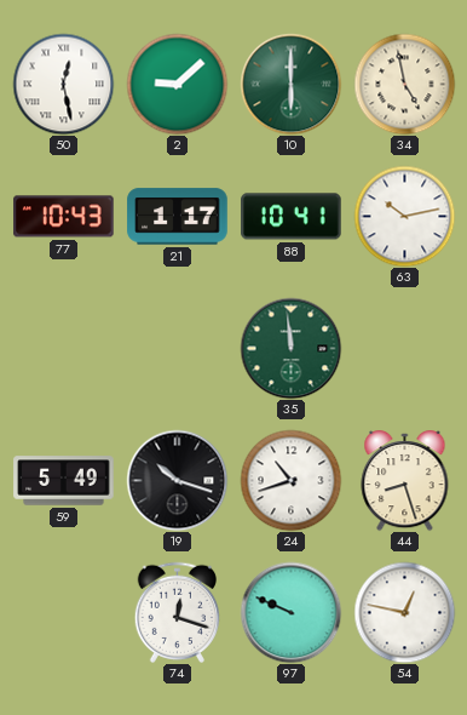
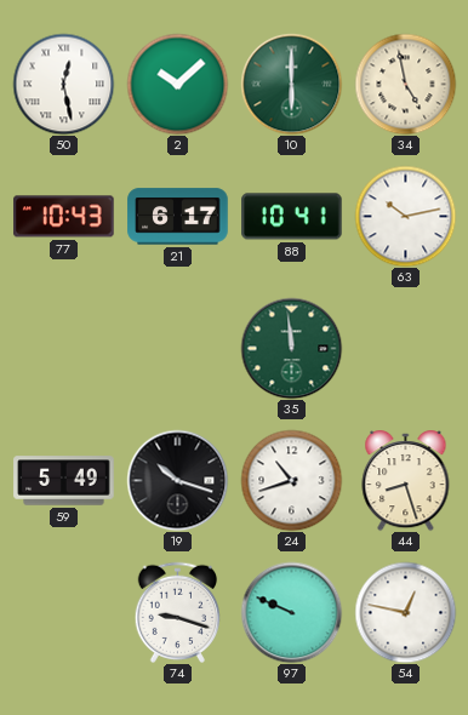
2: 9:08 -> 10:08 (177, 84)
21: 1:17 -> 6:17 (178, 217)
74: 12:18 -> 9:18 (177, 612)
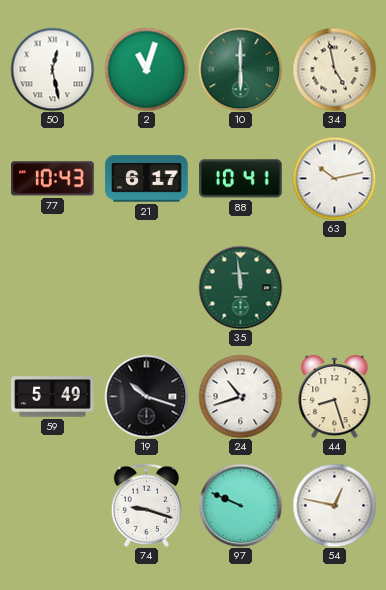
2: 10:08 -> 11:03 (146, 69)
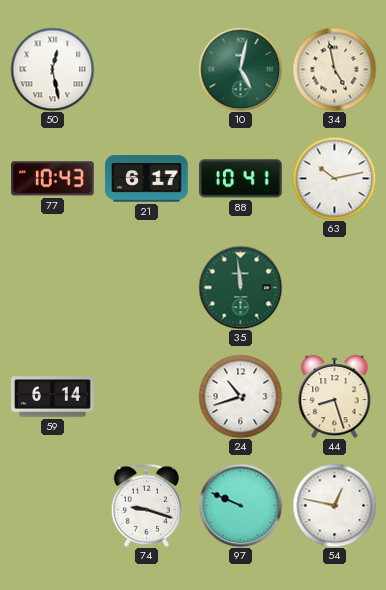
2: 11:03 -> none (146, 69)
10: 6:00 -> 5:02 (240, 69)
59: 5:49 -> 6:14 (53, 397)
19: 10:18 -> none (146, 396)
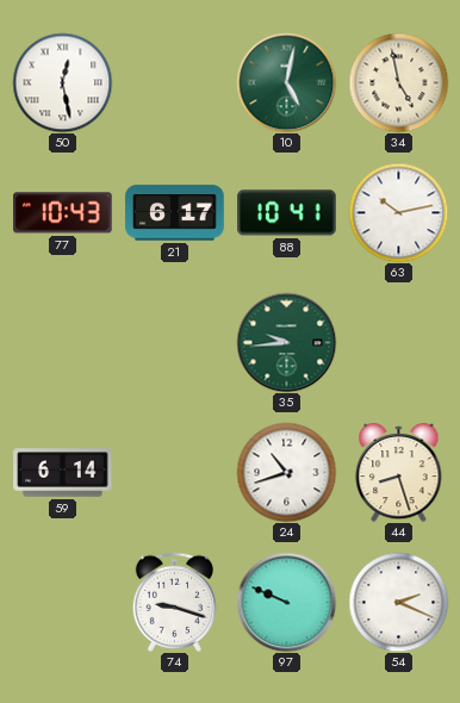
35: 11:59 -> 9:44 (286, 342)
54: 12:47 -> 2:19 (398, 602)
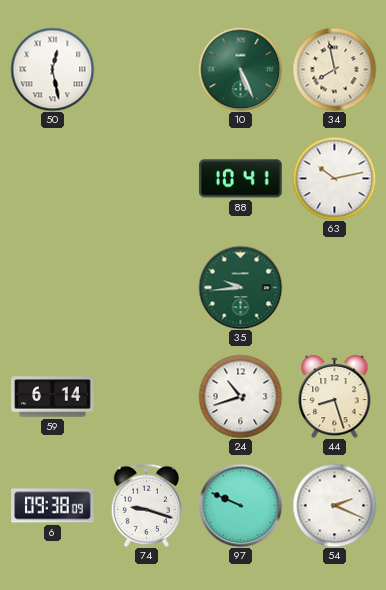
10: 5:02 -> 5:26 (240, 69)
34: 4:58 -> 7:58 (334, 69)
77: 10:43 -> none (63, 213)
21: 6:17 -> none (175, 213)
6: none -> 09:38 (53, 506)
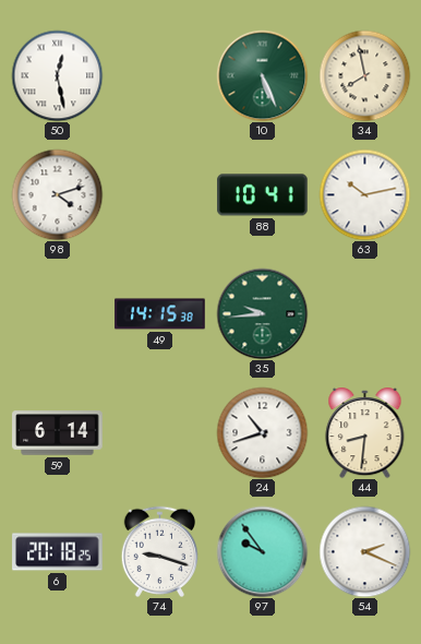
98: none -> 4:12 (57, 194)
49: none -> 14:15 (160, 314)
44: 8:27 -> 8:31 (365, 433)
6: 09:38 -> 20:18 (58, 552)
97: 9:49 -> 9:54 (262, 551)
